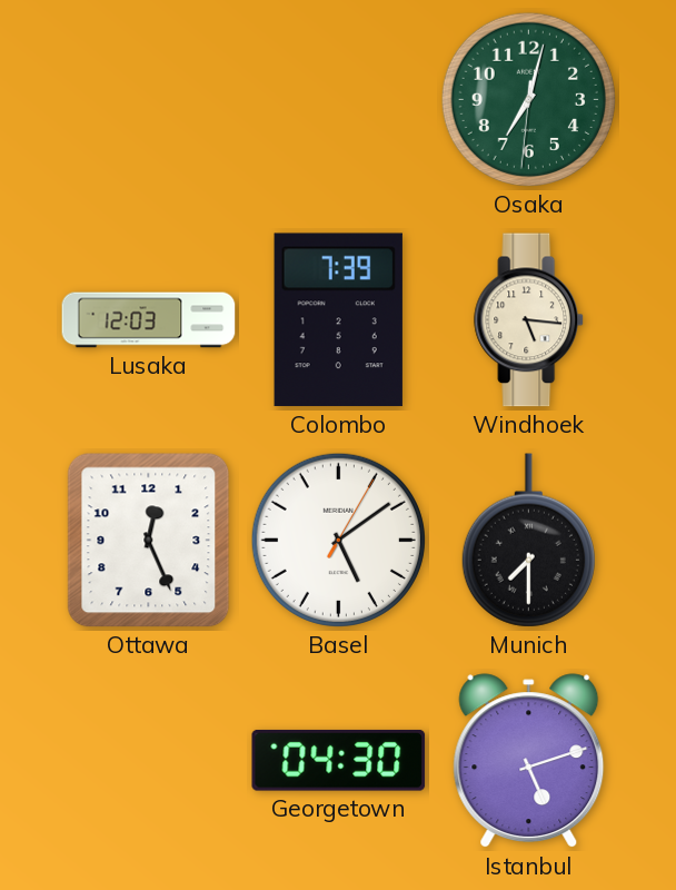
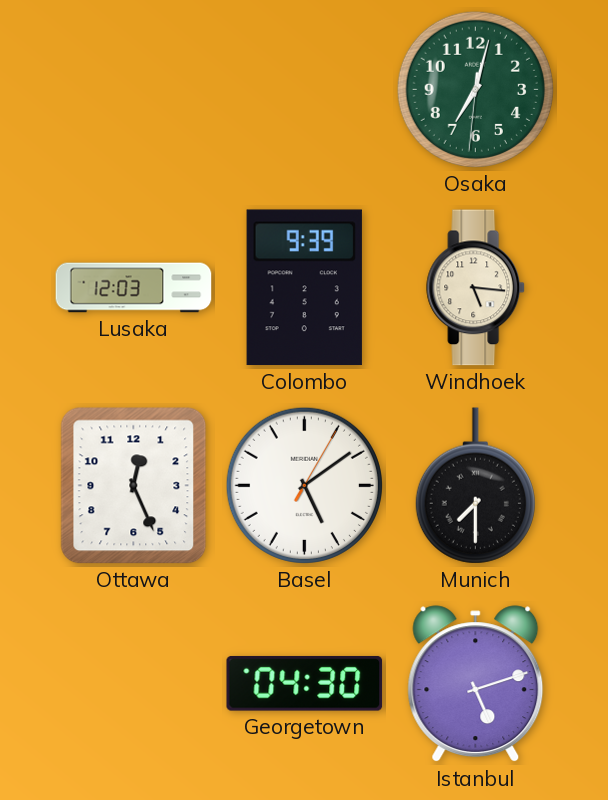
Colombo: 7:39 -> 9:39 (304, 288)
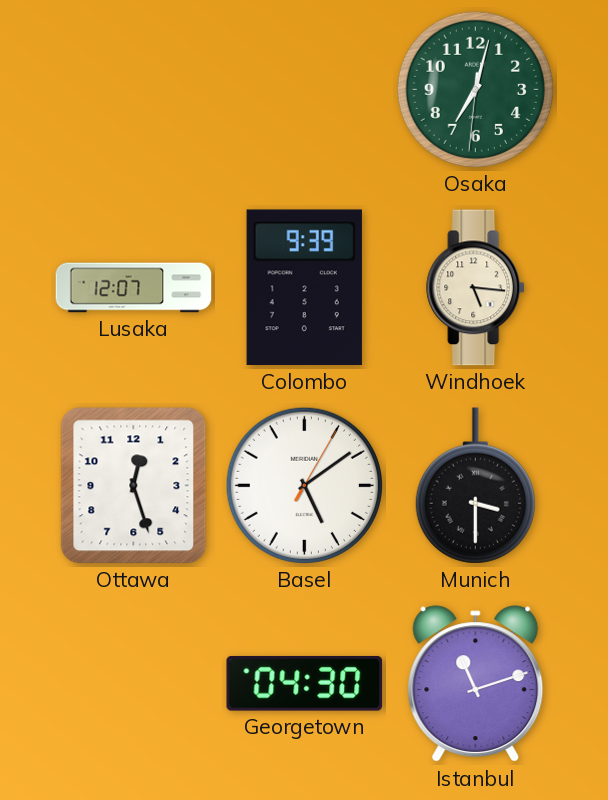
Lusaka: 12:03 -> 12:07 (134, 288)
Ottawa: 12:26 -> 12:27 (134, 486)
Munich: 7:30 -> 3:30 (475, 486)
Istanbul: 5:12 -> 11:12 (476, 684)
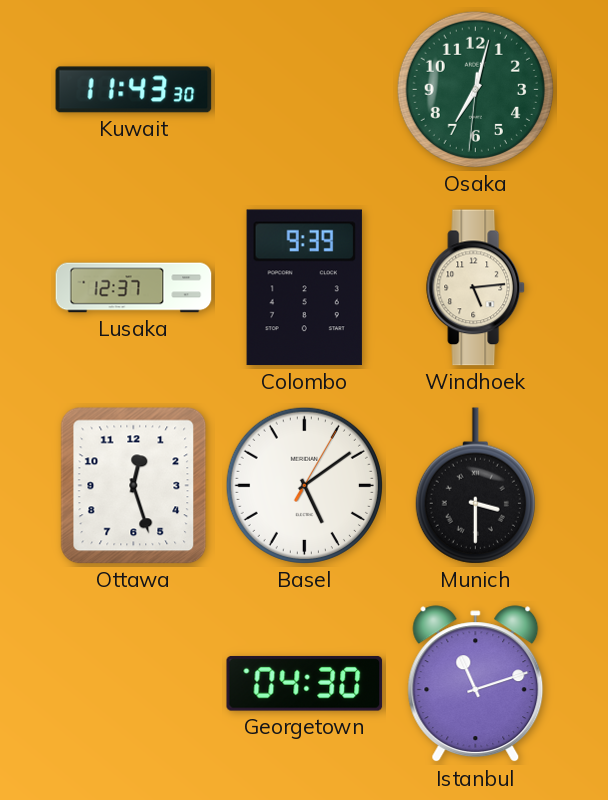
Kuwait: none -> 11:43 (134, 90)
Lusaka: 12:07 -> 12:37 (134, 288)
Windhoek: 5:16 -> 5:14 (476, 288)
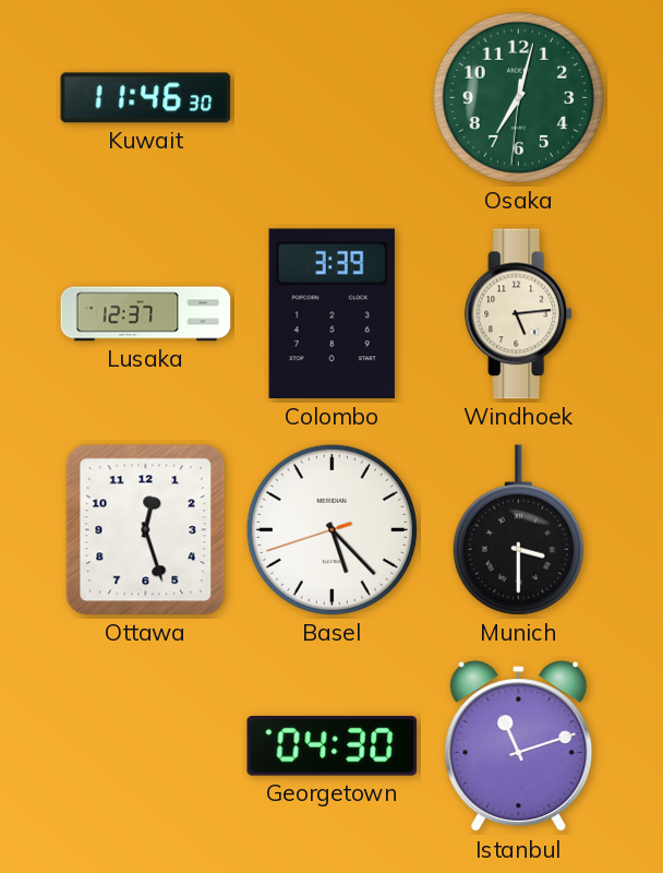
Kuwait: 11:43 -> 11:46 (146, 98)
Colombo: 9:39 -> 3:39 (331, 314)
Basel: 5:09 -> 5:22 (331, 529)
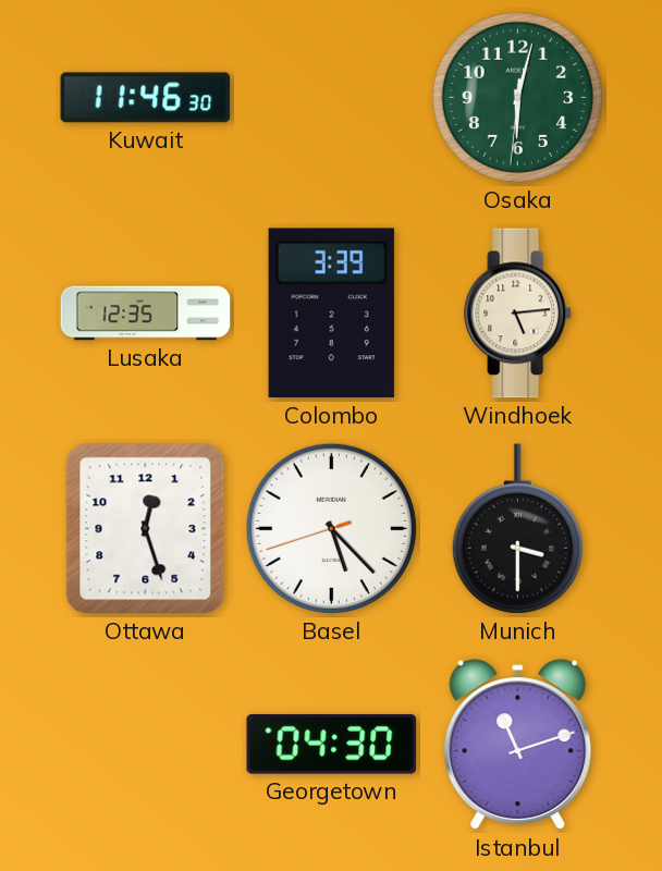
Osaka: 7:02 -> 6:02 (517, 97)
Lusaka: 12:37 -> 12:35 (146, 314)
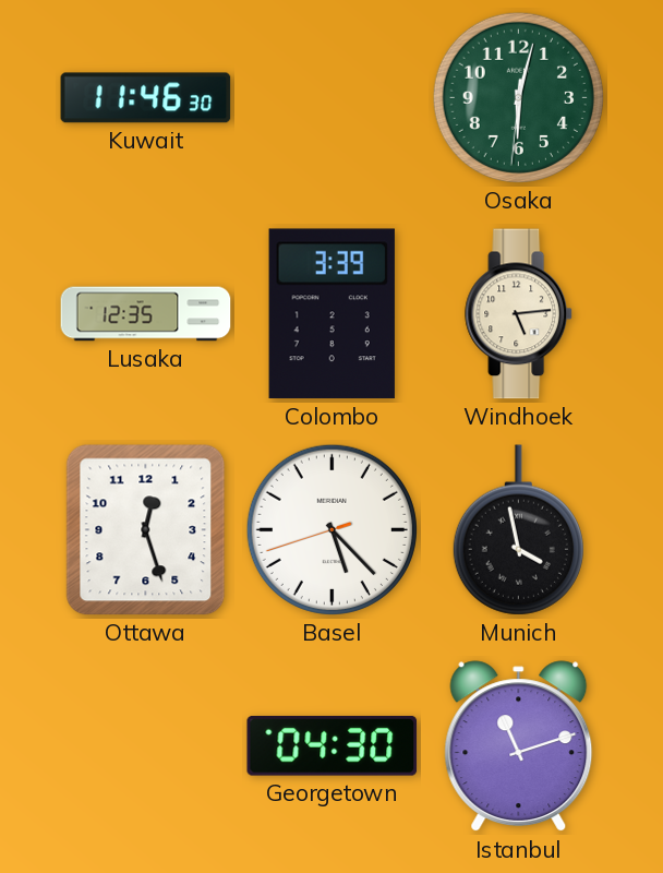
Munich: 3:30 -> 3:58 (518, 530)
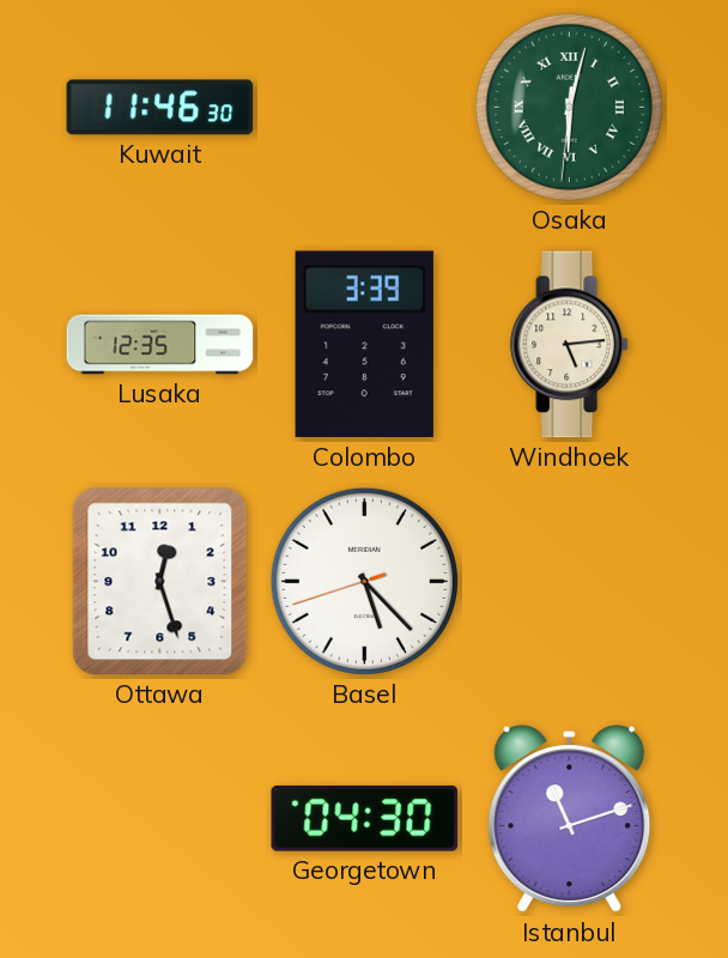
Osaka numerals: Arabic -> Roman (569, 107)
Munich: 3:58 -> none (518, 530)
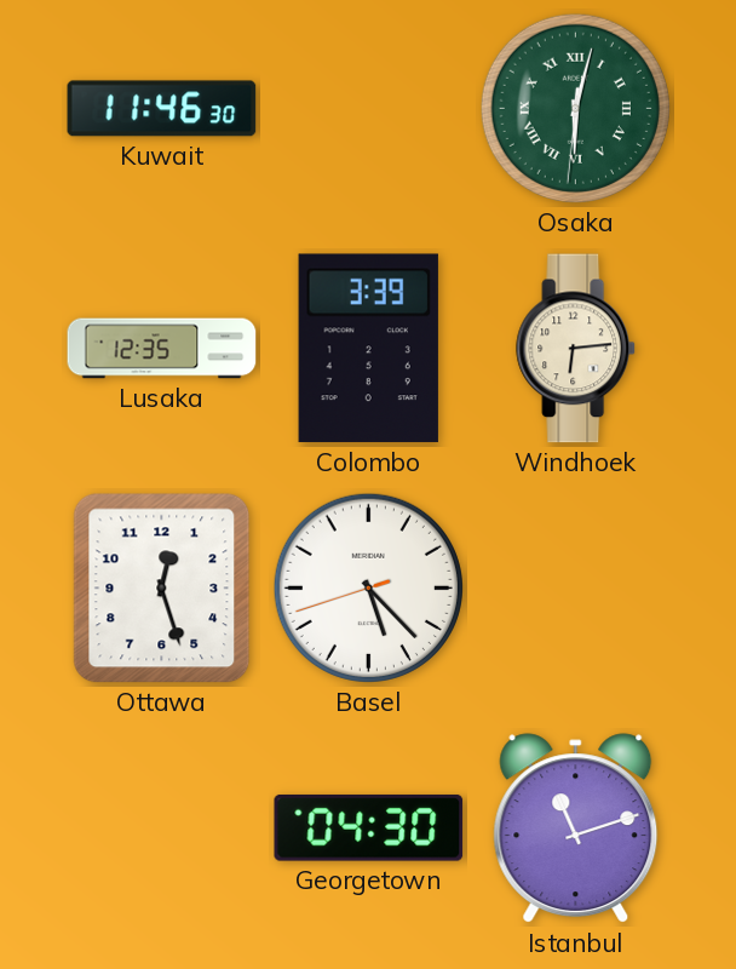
Windhoek: 5:14 -> 6:14 (576, 349)
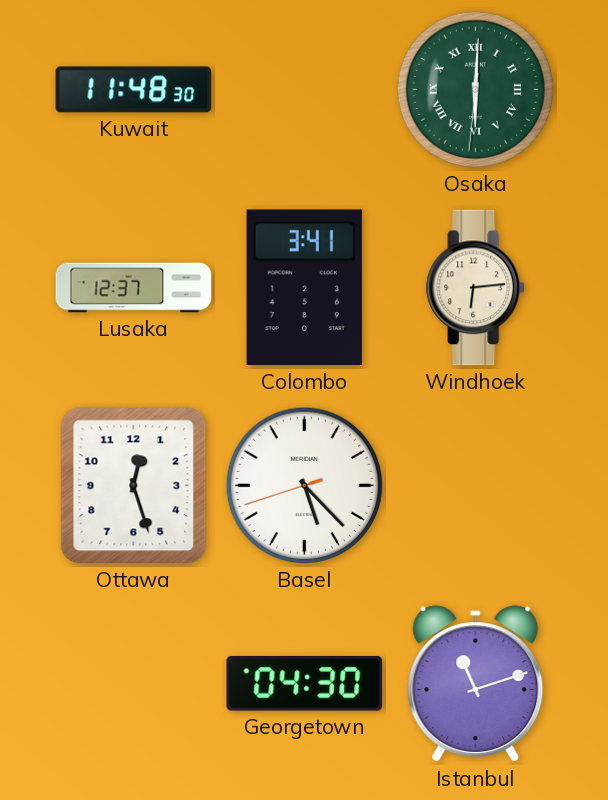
Kuwait: 11:46 -> 11:48 (134, 90)
Osaka: 6:02 -> 6:00 (475, 89)
Lusaka: 12:35 -> 12:37 (134, 288)
Colombo: 3:39 -> 3:41 (304, 288)
